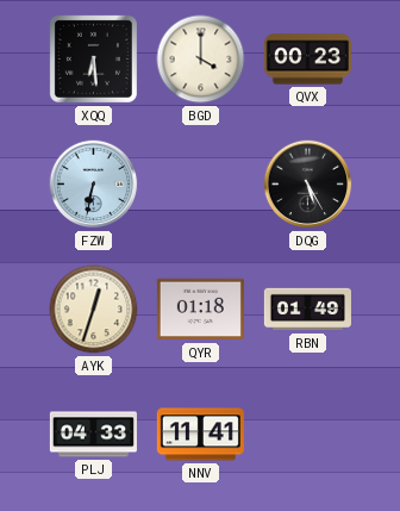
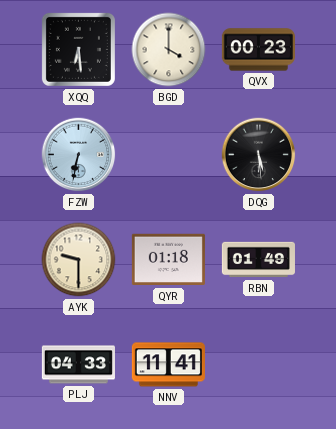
DQG: 5:25 -> 5:29 (259, 155)
AYK: 12:33 -> 9:30 (79, 260)
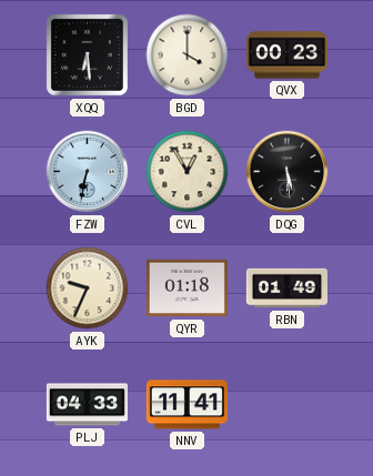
CVL: none -> 12:55 (188, 172)
AYK: 9:30 -> 9:34 (88, 288)
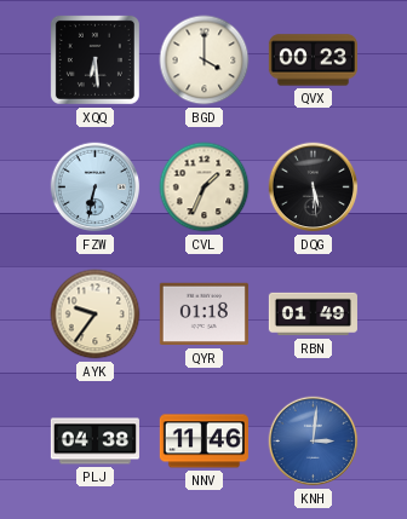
CVL: 12:55 -> 1:34 (205, 188)
AYK: 9:34 -> 9:36 (96, 315)
PLJ: 04:33 -> 04:38 (94, 442)
NNV: 11:41 -> 11:46 (203, 442)
KNH: none -> 3:01 (314, 442)
